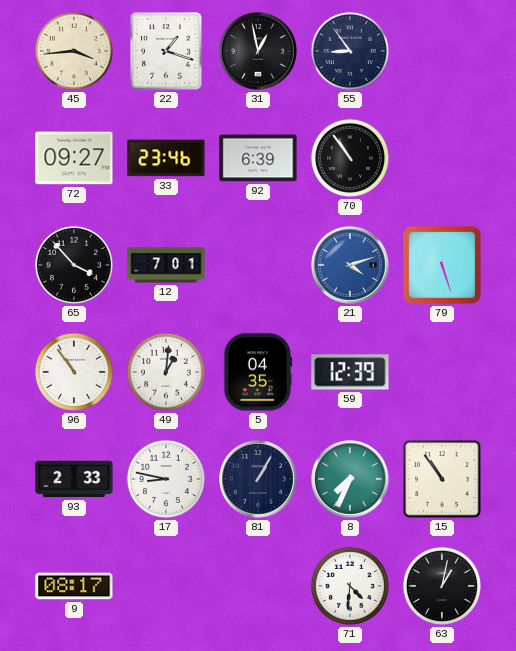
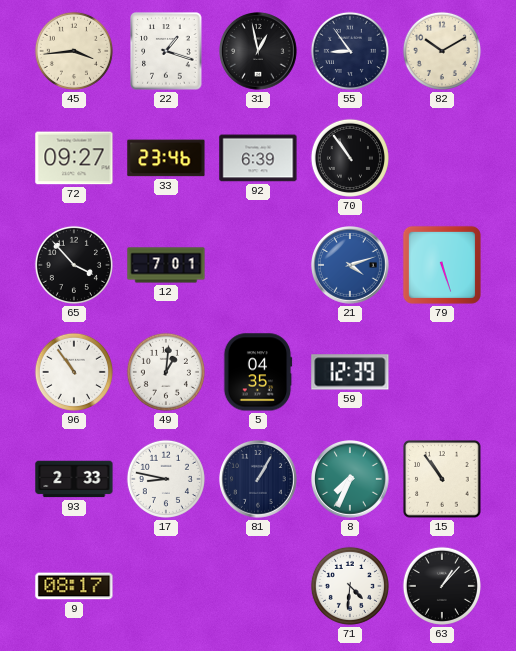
82: none -> 10:10 (442, 51)
63: 1:02 -> 1:07 (442, 586)
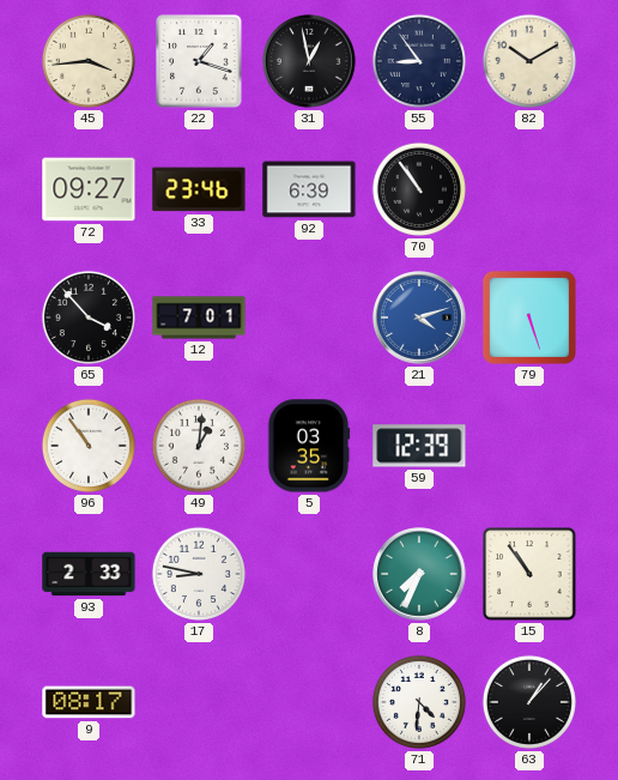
5: 04:35 -> 03:35 (309, 446)
81: 1:05 -> none (259, 480)
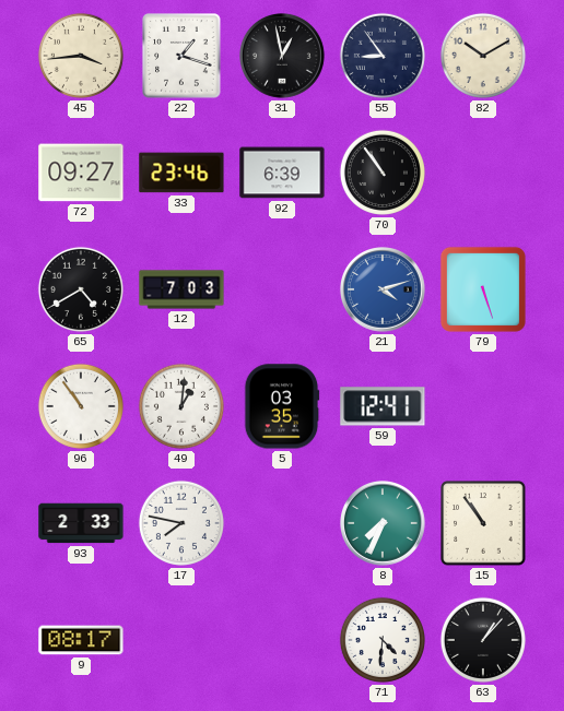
65: 3:53 -> 4:40 (81, 289)
12: 7:01 -> 7:03 (181, 289)
59: 12:39 -> 12:41 (383, 406)
17: 8:47 -> 7:47 (181, 523)
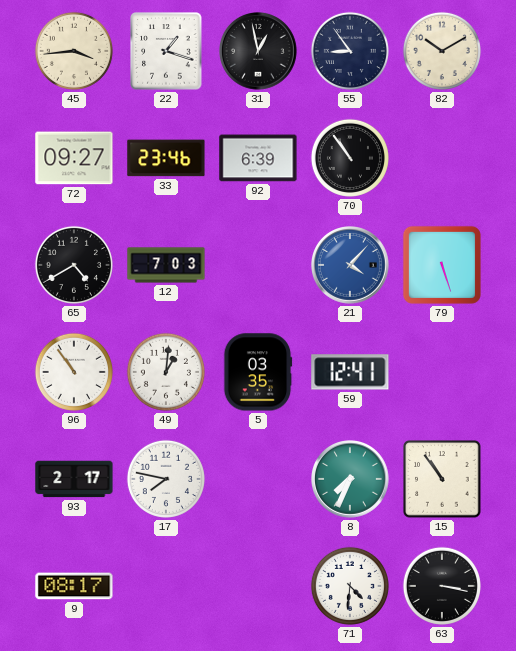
21: 4:12 -> 4:07 (351, 266)
93: 2:33 -> 2:17 (74, 479)
63: 1:07 -> 3:17 (442, 586)
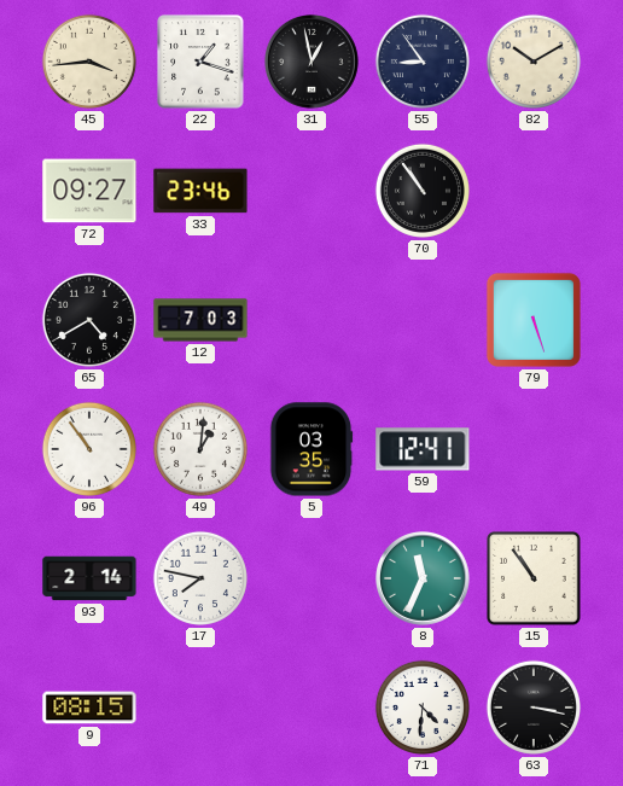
92: 6:39 -> none (258, 158)
21: 4:07 -> none (351, 266)
93: 2:17 -> 2:14 (89, 578)
8: 7:34 -> 11:34 (424, 580)
9: 08:17 -> 08:15 (89, 708)
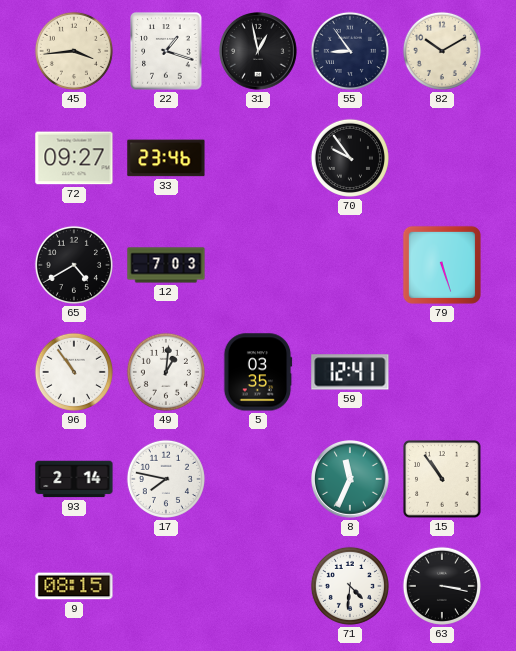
70: 10:54 -> 9:54 (350, 158)
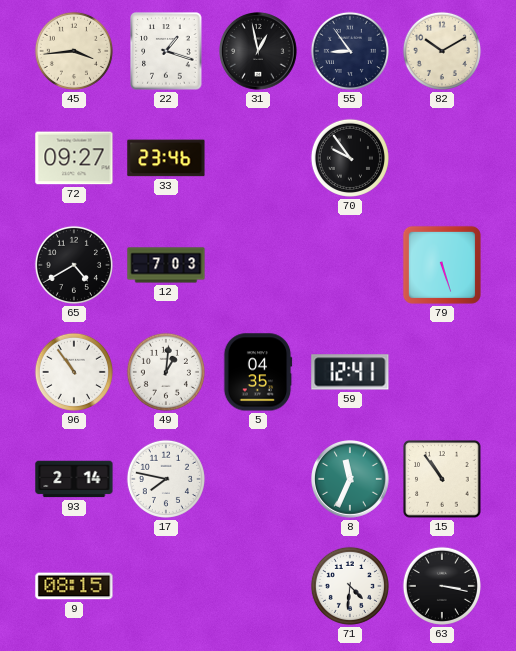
5: 03:35 -> 04:35 (258, 372)
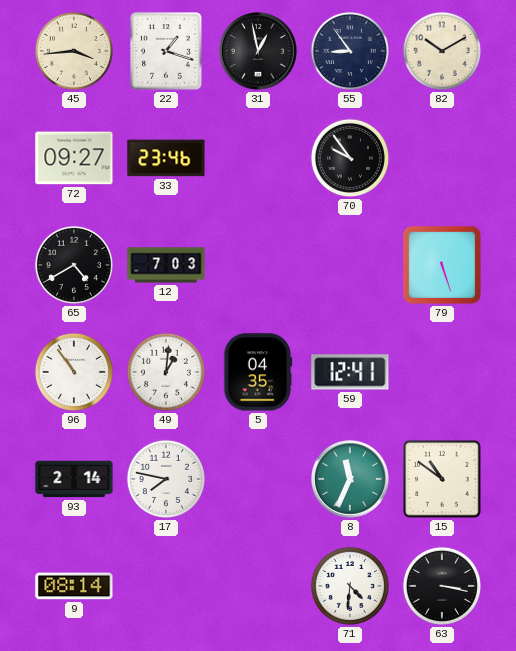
15: 10:54 -> 10:51 (442, 479)
9: 08:15 -> 08:14 (74, 586)
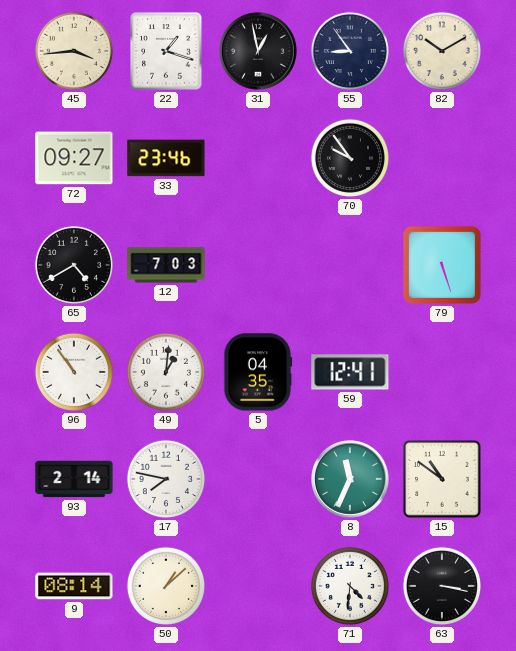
50: none -> 1:08 (166, 586)
